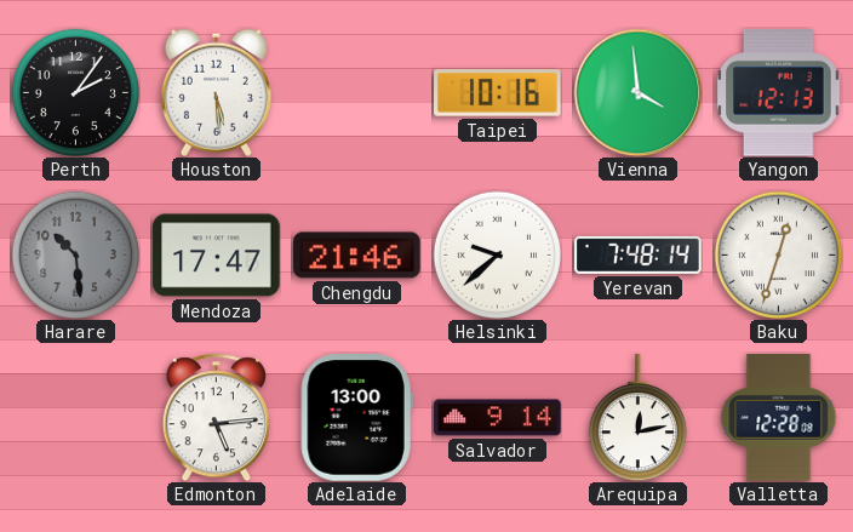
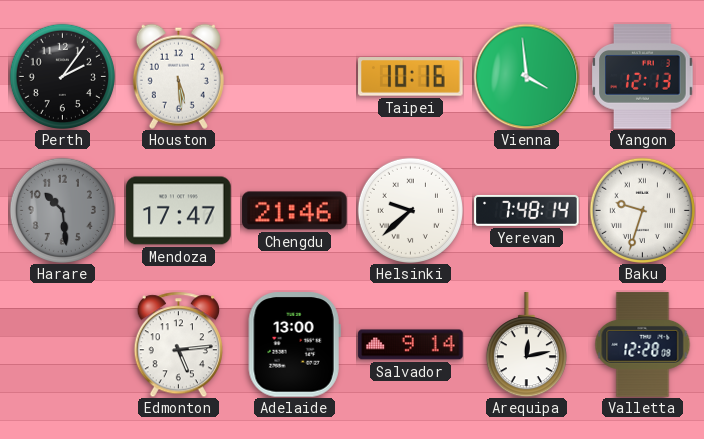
Baku: 12:33 -> 9:33 (642, 210)
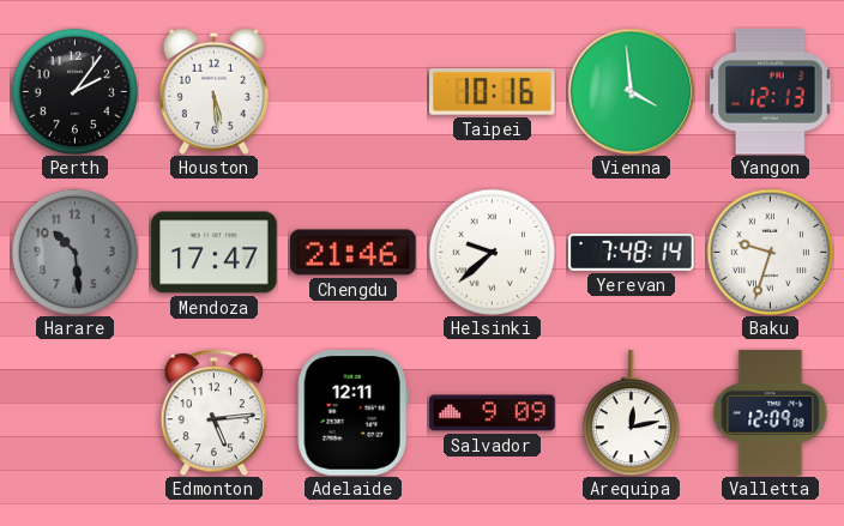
Adelaide: 13:00 -> 12:11 (352, 413)
Salvador: 9:14 -> 9:09 (493, 413)
Valletta: 12:28 -> 12:09 (771, 413)
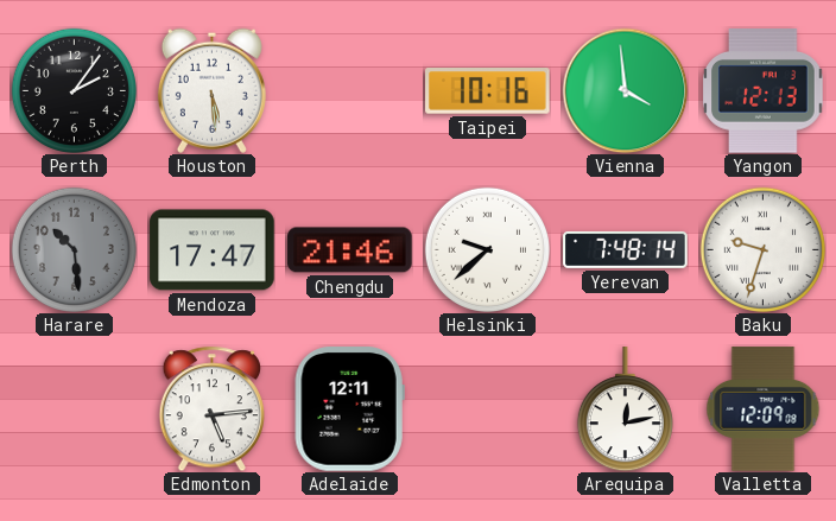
Salvador: 9:09 -> none (493, 413)
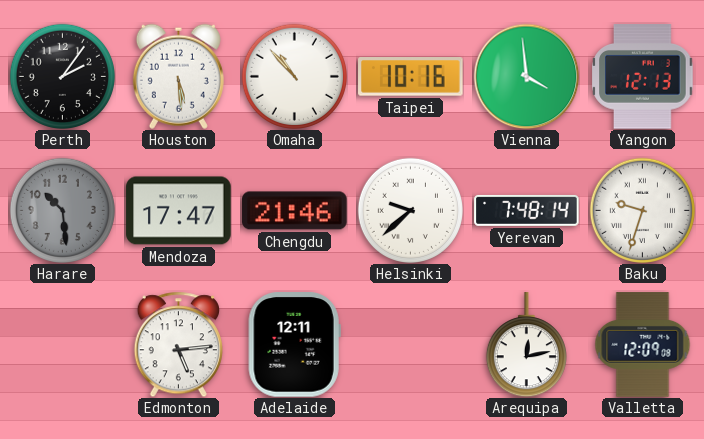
Omaha: none -> 10:53 (294, 76)
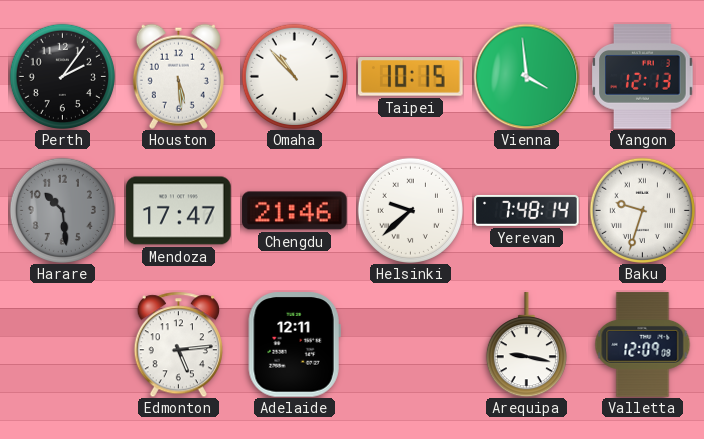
Taipei: 10:16 -> 10:15 (411, 77)
Arequipa: 12:13 -> 9:17 (526, 345)
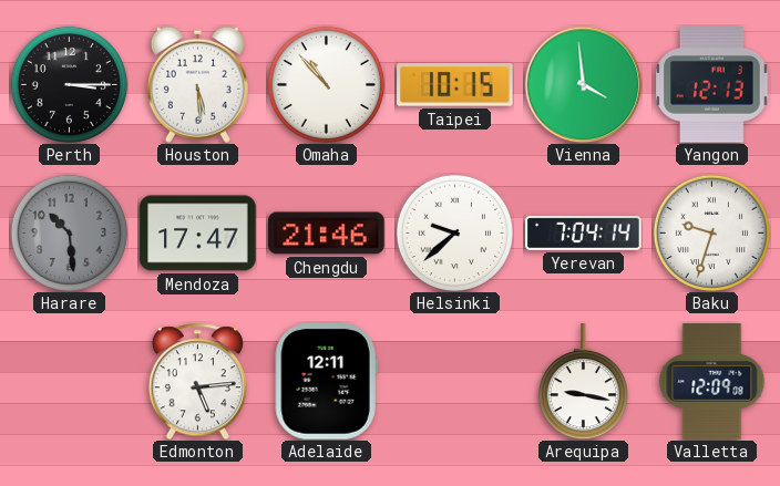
Perth: 2:06 -> 3:15 (69, 84)
Yerevan: 7:48 -> 7:04 (584, 232)
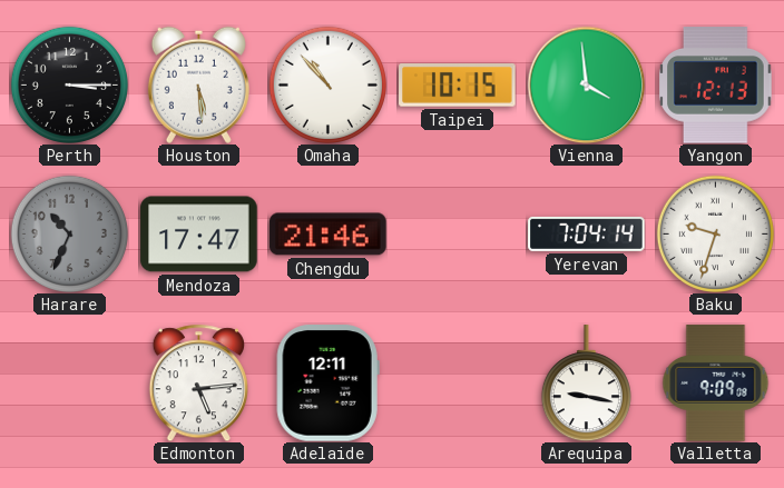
Harare: 10:29 -> 10:34 (69, 233)
Helsinki: 9:38 -> none (454, 232)
Valletta: 12:09 -> 9:09 (716, 384)
